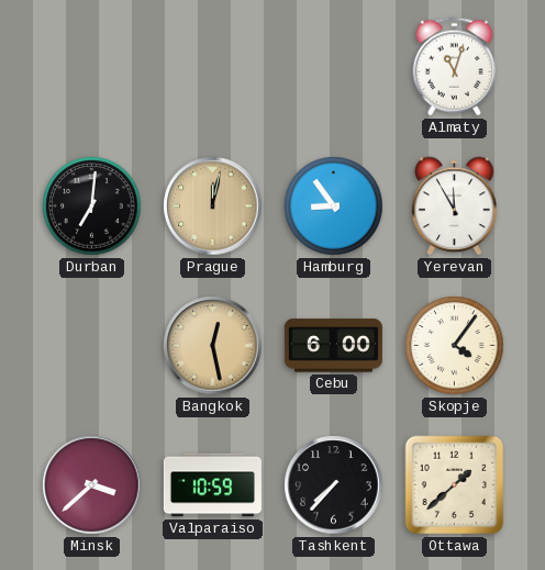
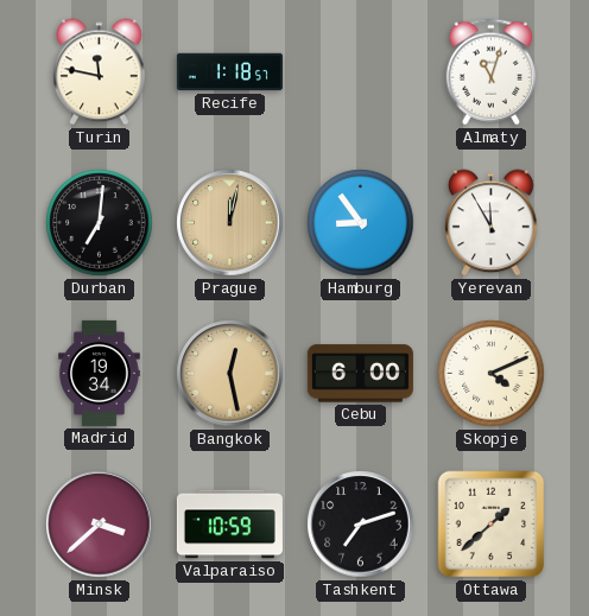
Turin: none -> 11:47 (100, 72)
Recife: none -> 1:18 (229, 72)
Madrid: none -> 19:34 (100, 373)
Skopje: 4:06 -> 4:11 (492, 374)
Tashkent: 7:37 -> 7:12 (361, 525)
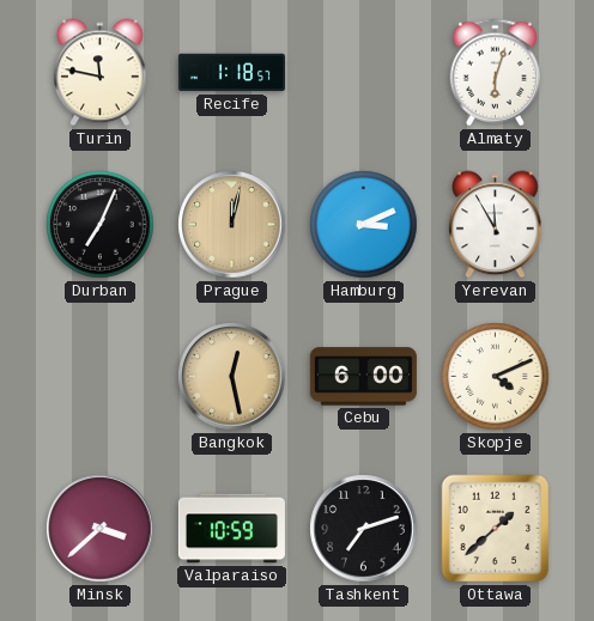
Almaty: 11:03 -> 6:03 (496, 73)
Durban: 7:01 -> 7:04 (101, 225)
Hamburg: 8:54 -> 3:11 (364, 225)
Madrid: 19:34 -> none (100, 373)
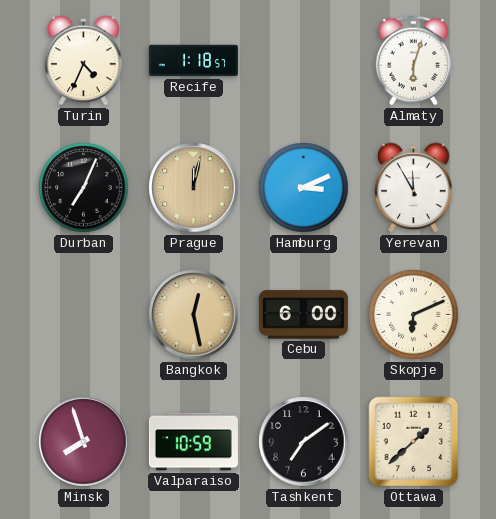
Turin: 11:47 -> 4:34 (84, 61)
Skopje: 4:11 -> 6:11 (414, 315)
Minsk: 3:38 -> 7:57 (84, 442)
Tashkent: 7:12 -> 7:09 (304, 442)
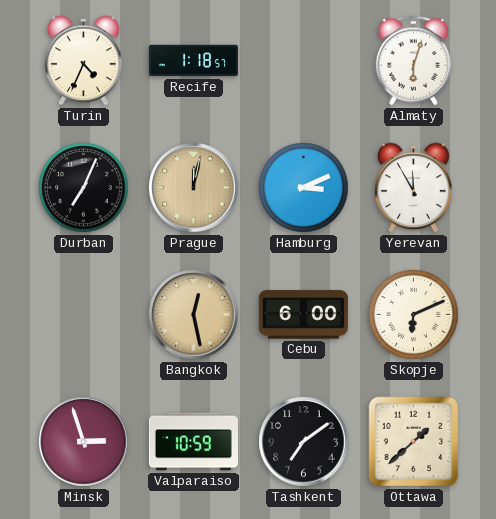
Minsk: 7:57 -> 2:57 (84, 442)
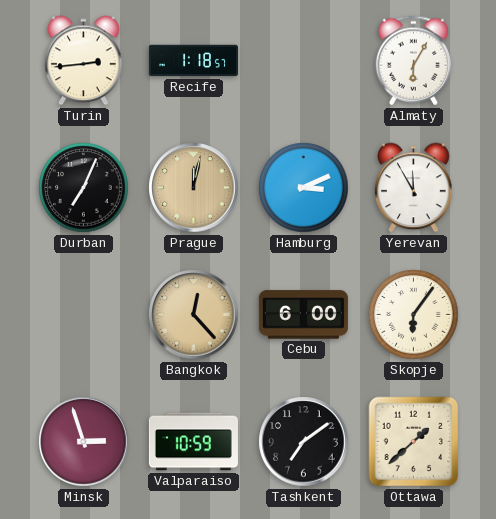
Turin: 4:34 -> 2:44 (84, 61)
Almaty: 6:03 -> 6:05 (414, 61)
Bangkok: 12:28 -> 12:23 (194, 315)
Skopje: 6:11 -> 6:06 (414, 315)
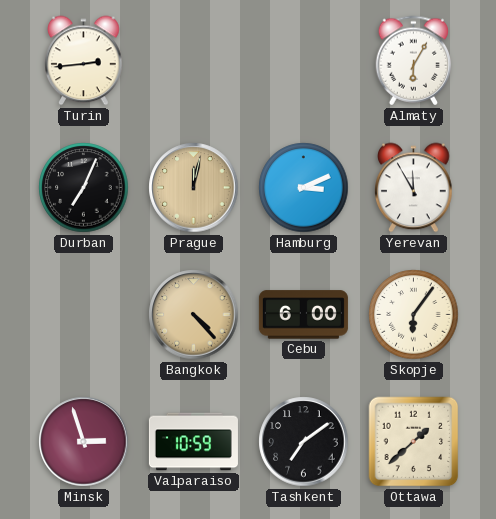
Recife: 1:18 -> none (193, 61)
Bangkok: 12:23 -> 4:23 (194, 315)
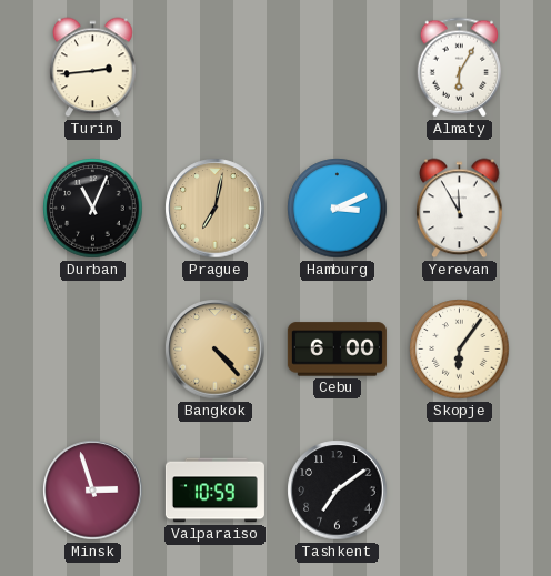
Durban: 7:04 -> 11:04 (93, 209)
Prague: 12:02 -> 7:02 (216, 209)
Ottawa: 1:38 -> none (414, 442)
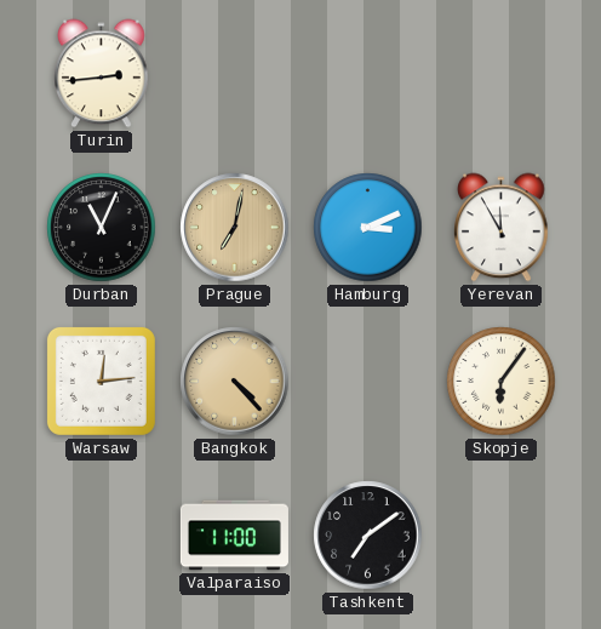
Almaty: 6:05 -> none (460, 68)
Warsaw: none -> 12:14 (101, 381)
Cebu: 6:00 -> none (337, 350)
Minsk: 2:57 -> none (93, 491)
Valparaiso: 10:59 -> 11:00 (234, 536)
